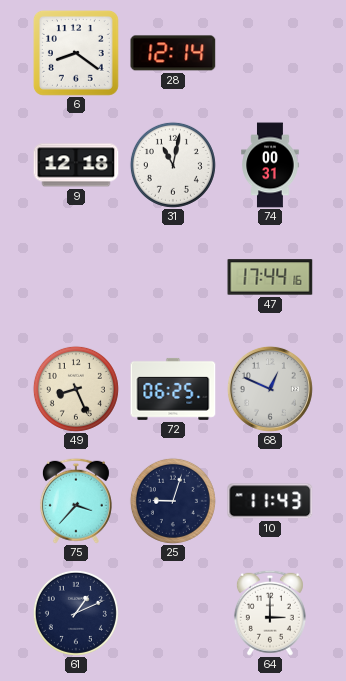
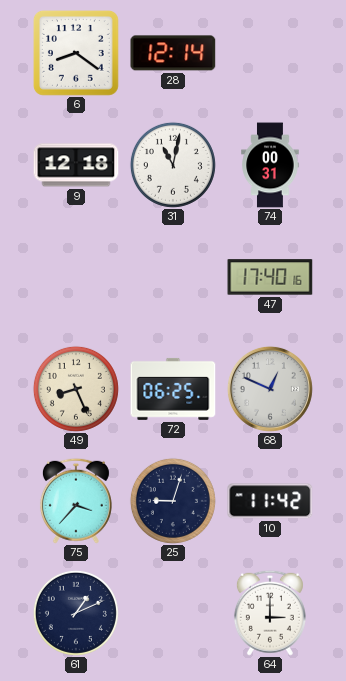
47: 17:44 -> 17:40 (270, 277)
10: 11:43 -> 11:42 (270, 501)
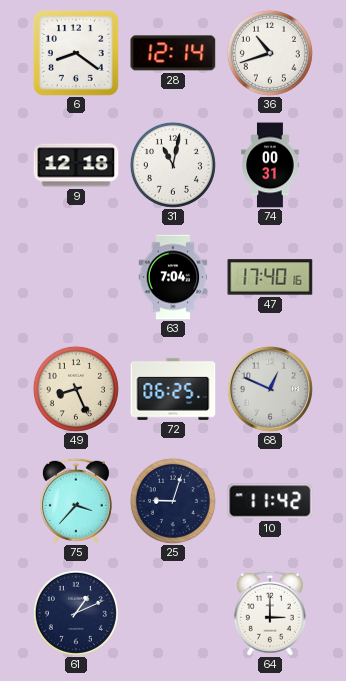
36: none -> 10:42 (270, 53)
63: none -> 7:04 (173, 277)
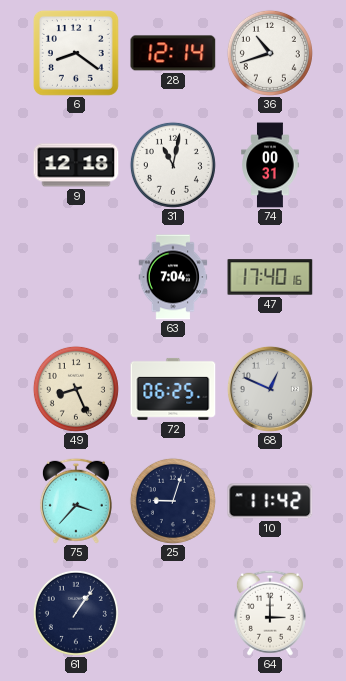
61: 1:11 -> 1:06 (76, 613)
